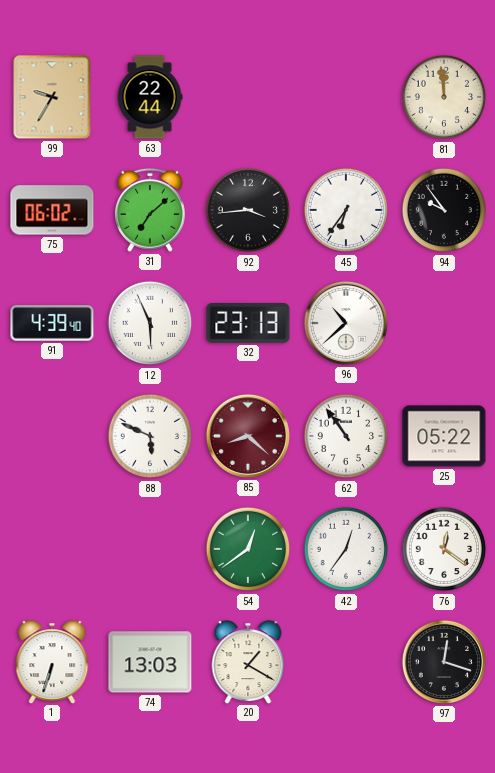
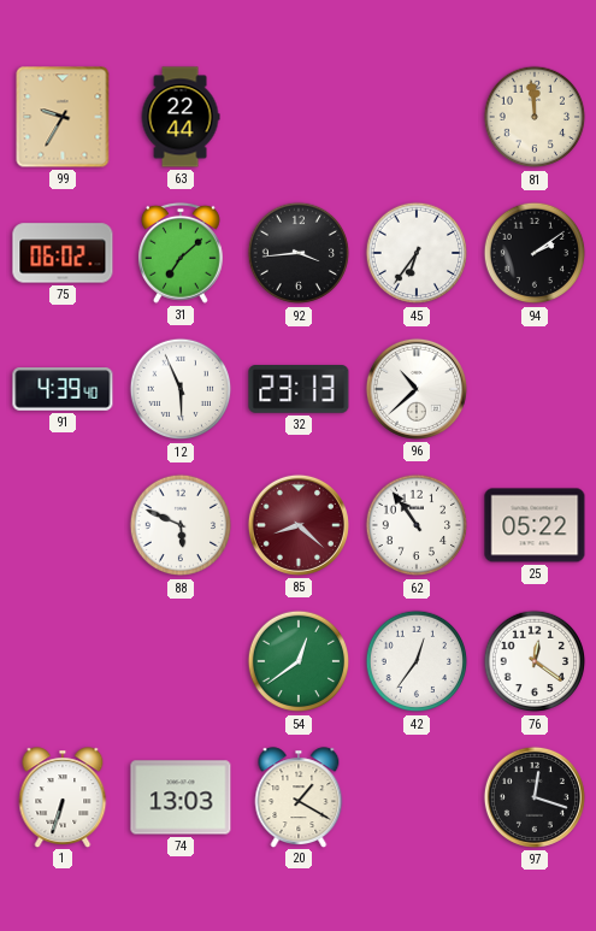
94: 9:54 -> 2:09 (535, 253)
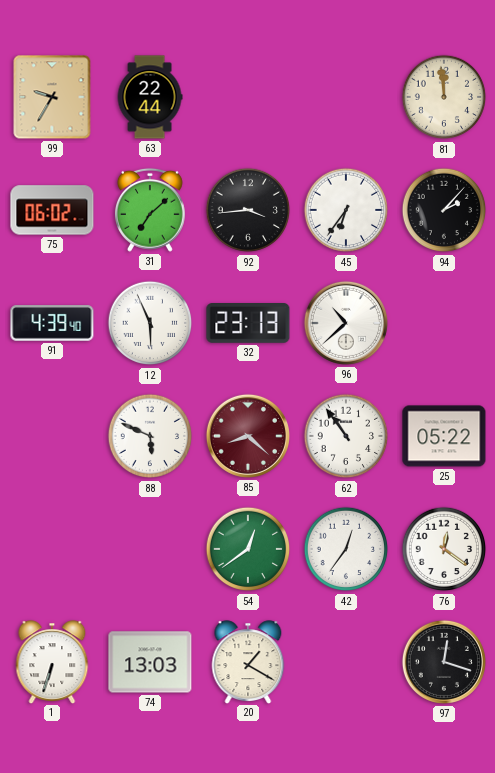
94: 2:09 -> 2:07 (444, 210)
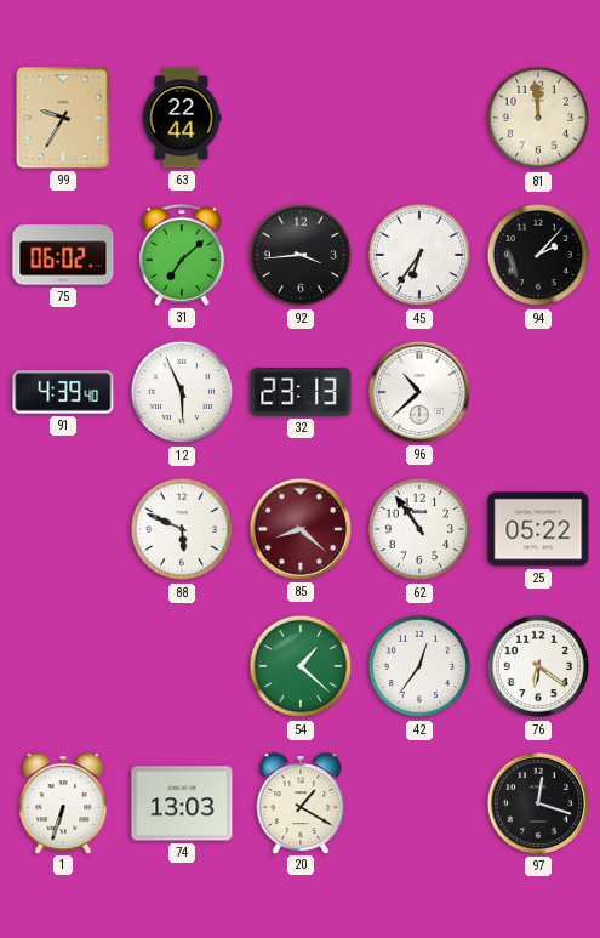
54: 12:39 -> 1:22 (301, 666)
76: 12:21 -> 6:21 (538, 666)
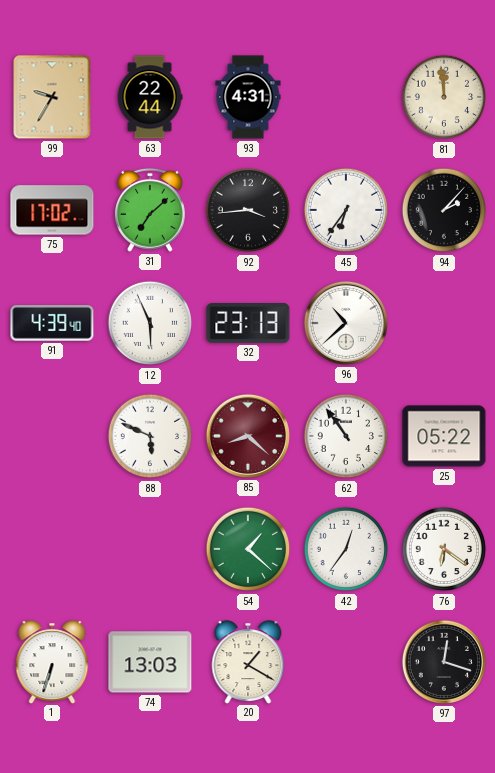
93: none -> 4:31 (248, 97)
75: 06:02 -> 17:02 (52, 210)
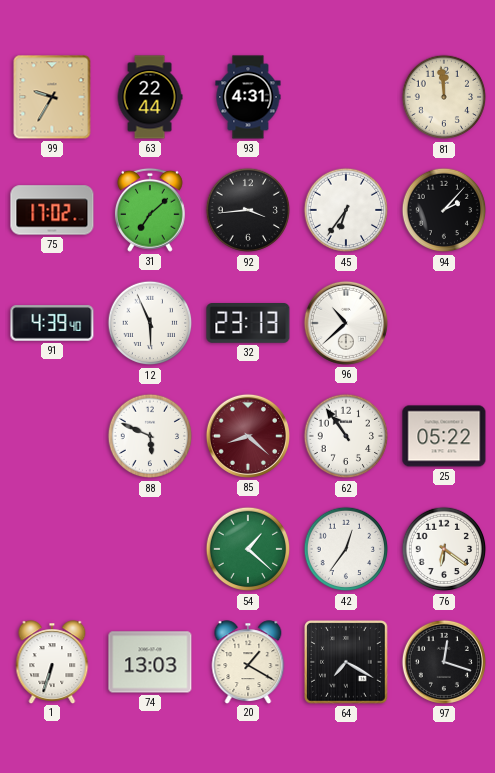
64: none -> 7:20 (347, 663)
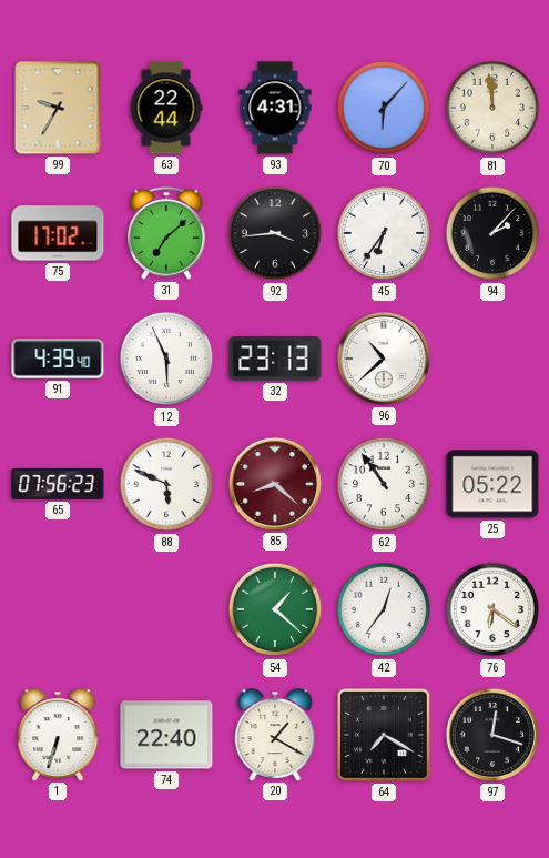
70: none -> 6:07 (384, 108)
65: none -> 07:56 (58, 485)
74: 13:03 -> 22:40 (166, 735)
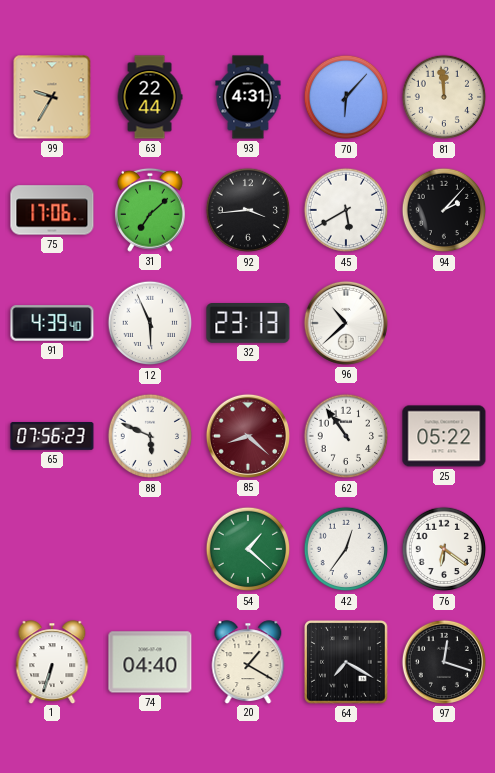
75: 17:02 -> 17:06 (52, 210)
45: 6:36 -> 5:40 (346, 210)
74: 22:40 -> 04:40 (150, 662)
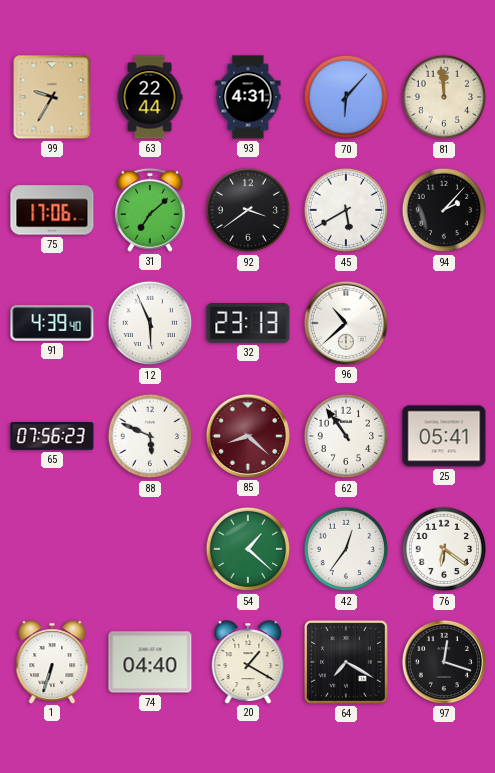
92: 3:44 -> 3:39 (248, 210)
25: 05:22 -> 05:41 (444, 436)
